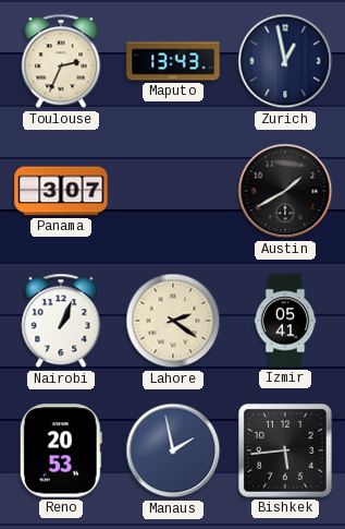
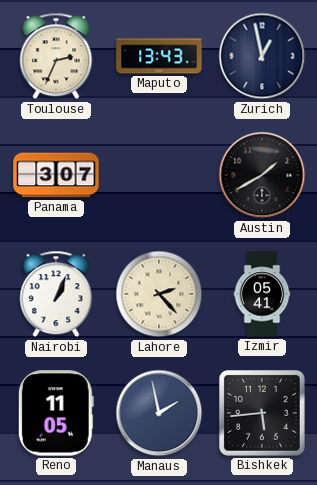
Lahore: 2:21 -> 2:23 (159, 294)
Reno: 20:53 -> 11:05 (56, 413)
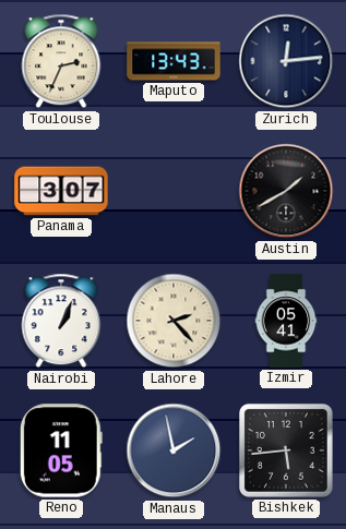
Zurich: 12:58 -> 12:14 (286, 61)
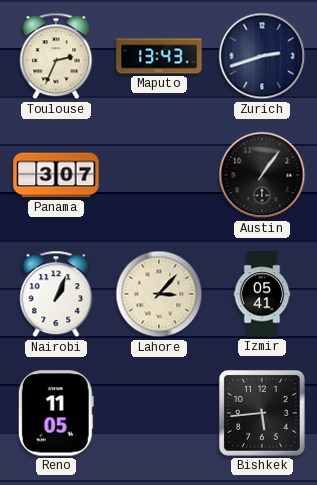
Zurich: 12:14 -> 2:42 (262, 56)
Austin: 1:40 -> 1:06 (262, 175)
Lahore: 2:23 -> 3:07 (159, 294)
Manaus: 1:58 -> none (174, 450)
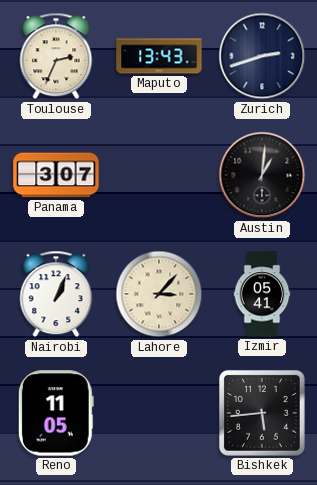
Austin: 1:06 -> 1:01 (262, 175)
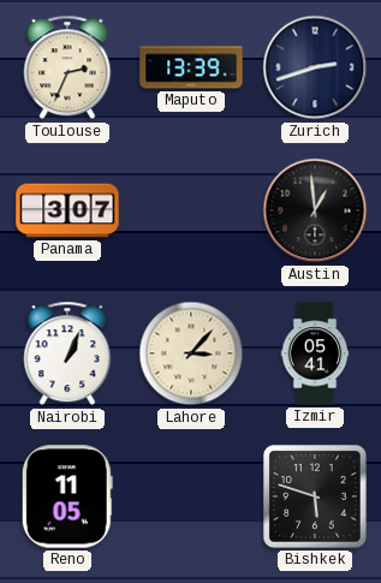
Maputo: 13:43 -> 13:39 (191, 67)
Austin: 1:01 -> 12:59 (315, 210)
Bishkek: 5:44 -> 5:48 (315, 496)
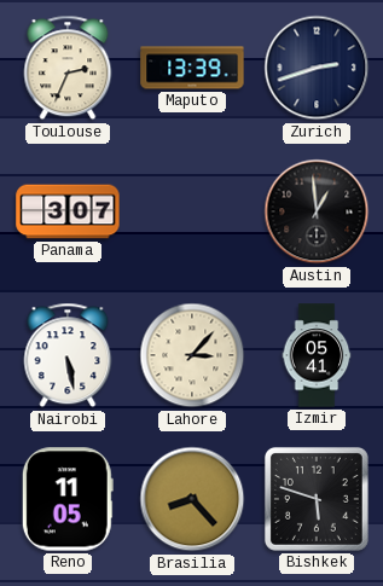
Nairobi: 1:04 -> 5:28 (68, 355)
Brasilia: none -> 8:23 (192, 499)
